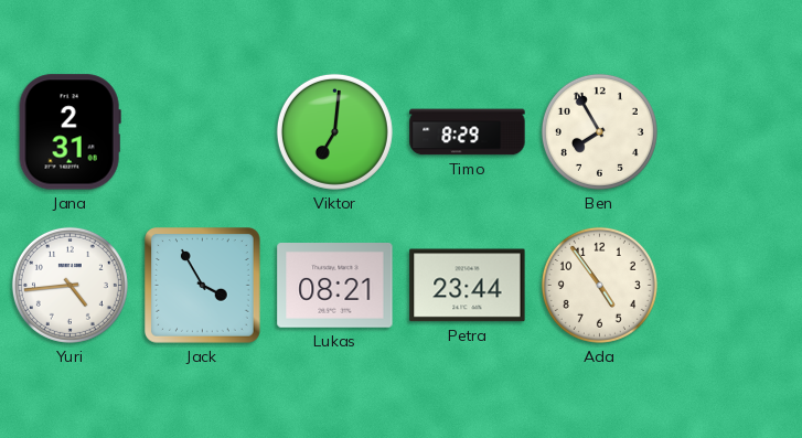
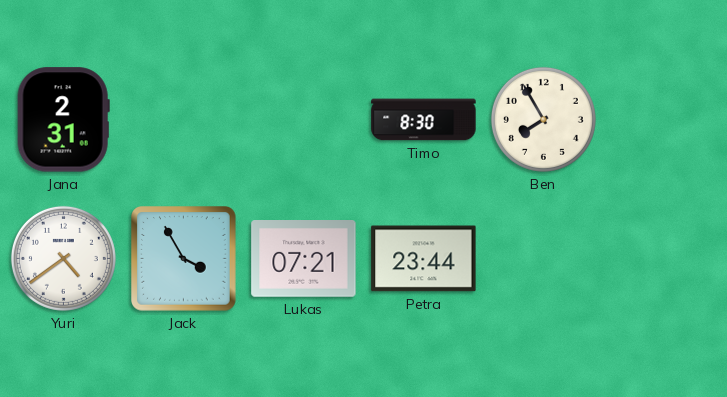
Viktor: 7:01 -> none (334, 131)
Timo: 8:29 -> 8:30 (424, 120)
Yuri: 4:44 -> 4:39 (63, 258)
Lukas: 08:21 -> 07:21 (304, 259)
Ada: 4:54 -> none (599, 285)
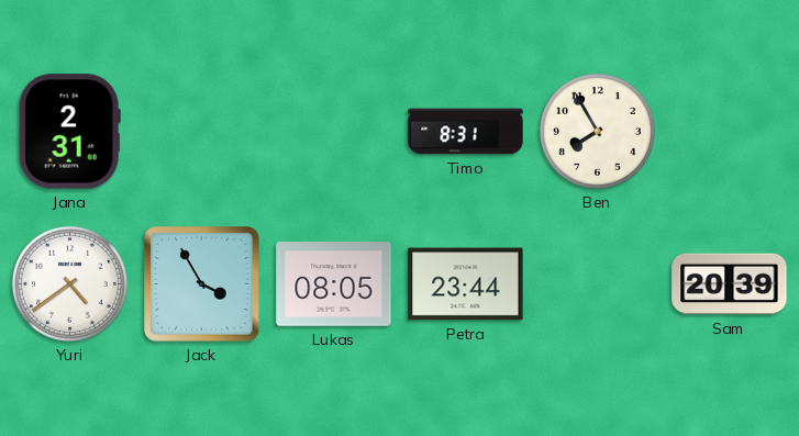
Timo: 8:30 -> 8:31 (466, 132)
Lukas: 07:21 -> 08:05 (334, 284)
Sam: none -> 20:39 (730, 284)
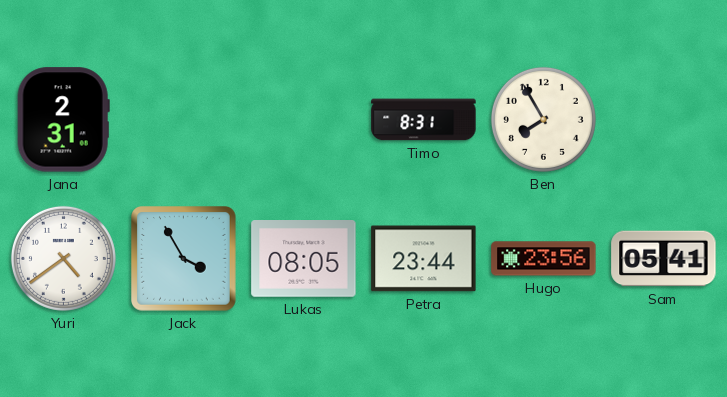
Hugo: none -> 23:56 (544, 259)
Sam: 20:39 -> 05:41 (664, 259)
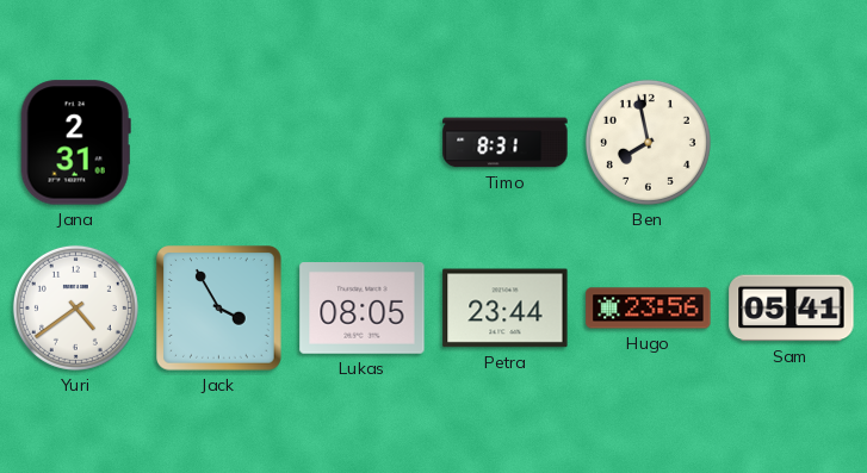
Ben: 7:55 -> 7:58 (648, 142)
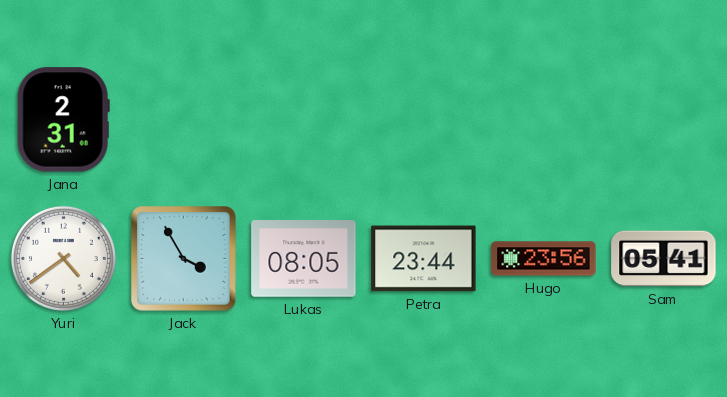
Timo: 8:31 -> none (506, 143)
Ben: 7:58 -> none (648, 142)
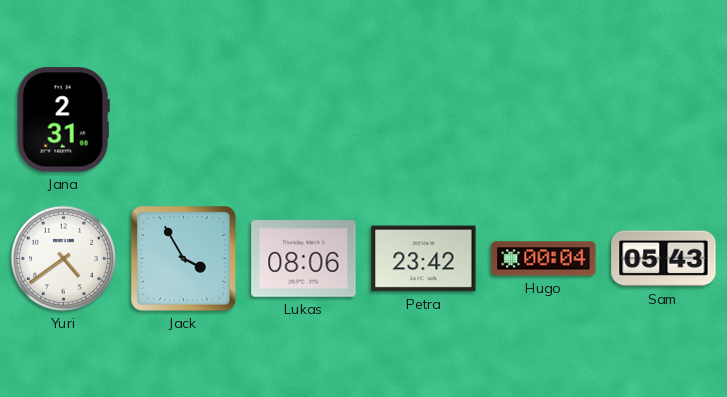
Lukas: 08:05 -> 08:06 (304, 259)
Petra: 23:44 -> 23:42 (424, 259)
Hugo: 23:56 -> 00:04 (544, 259)
Sam: 05:41 -> 05:43 (664, 259)
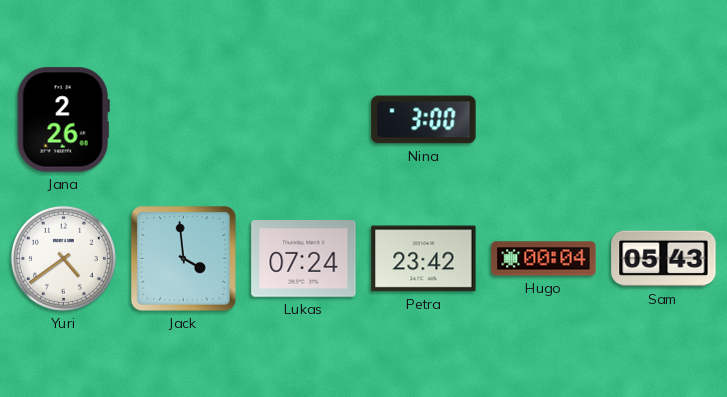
Jana: 2:31 -> 2:26 (63, 120)
Nina: none -> 3:00 (424, 120)
Jack: 3:55 -> 3:59 (184, 259)
Lukas: 08:06 -> 07:24 (304, 259)
